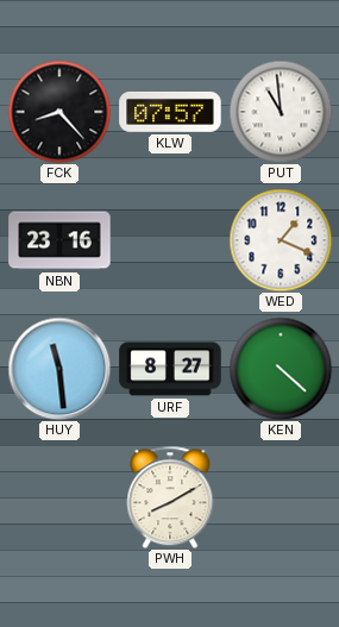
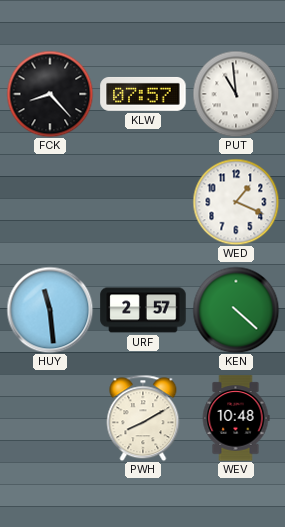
NBN: 23:16 -> none (59, 240)
URF: 8:27 -> 2:57 (143, 310)
WEV: none -> 10:48 (236, 418)
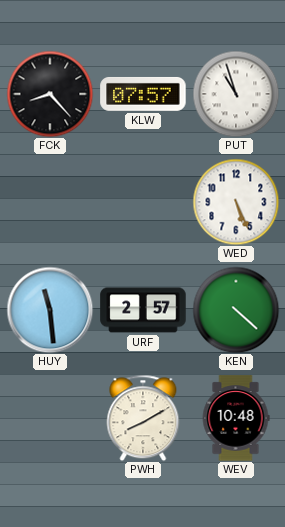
PUT: 10:59 -> 10:57 (236, 94)
WED: 1:19 -> 5:26 (236, 202)
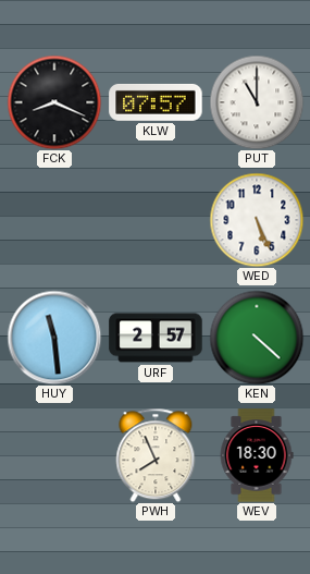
FCK: 8:23 -> 8:19 (54, 102)
PUT: 10:57 -> 11:00 (257, 102)
PWH: 8:10 -> 7:56 (156, 455)
WEV: 10:48 -> 18:30 (257, 455)
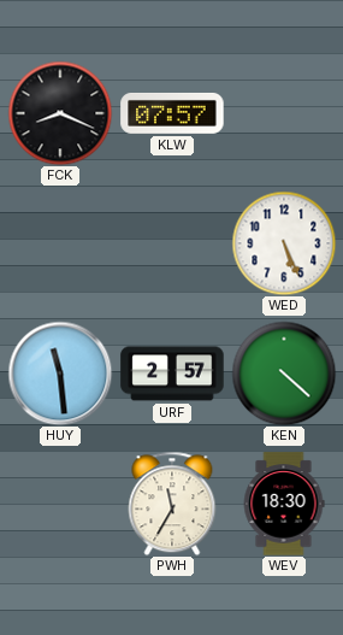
PUT: 11:00 -> none (257, 102)
PWH: 7:56 -> 11:35 (172, 504)
